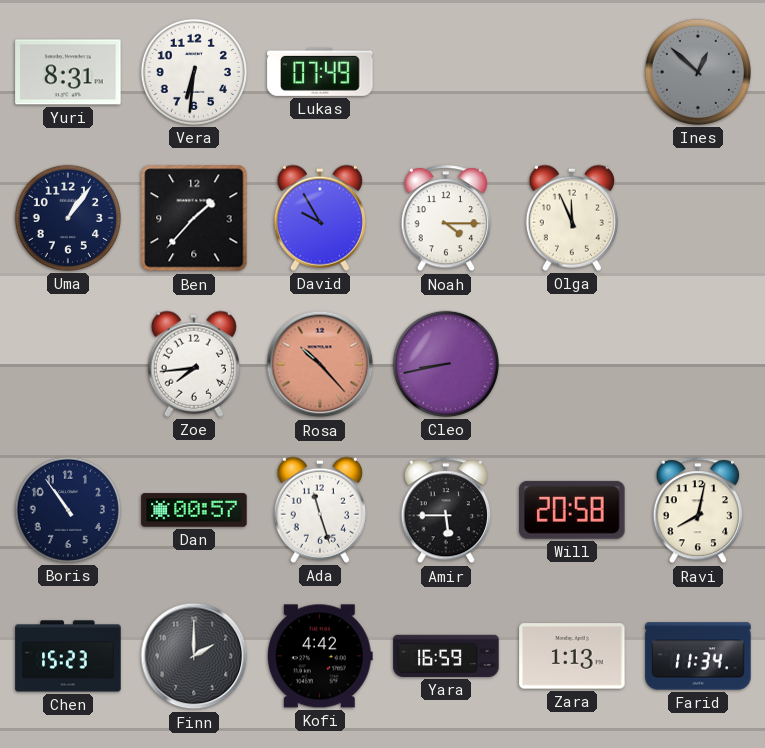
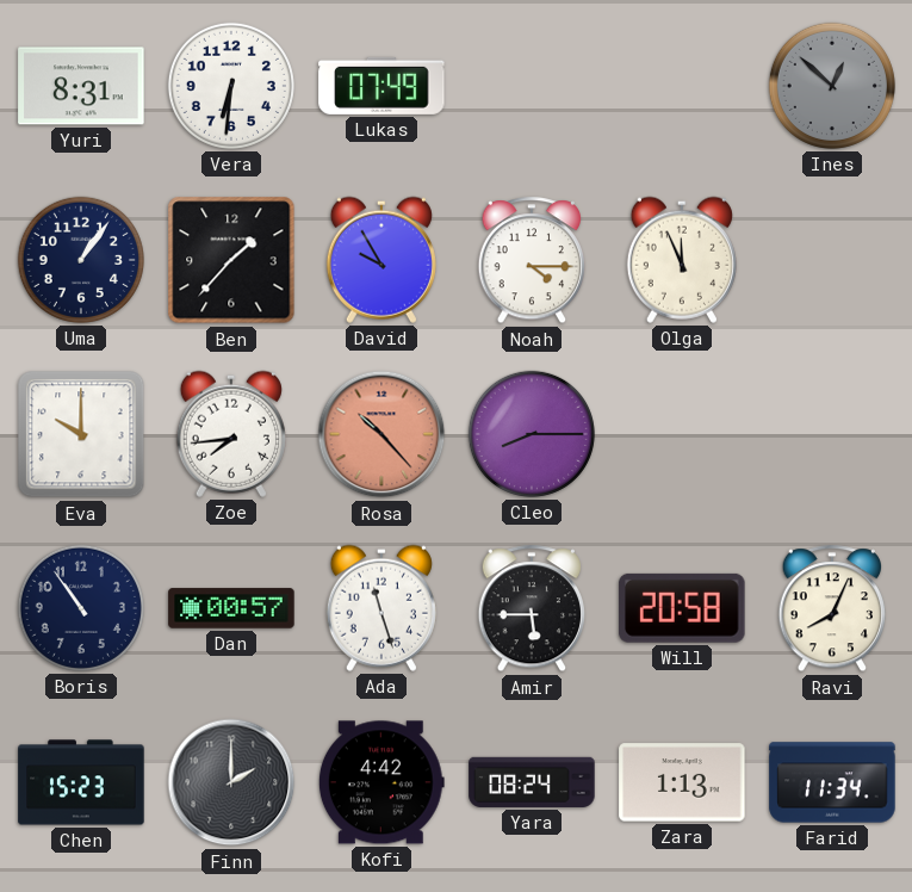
Eva: none -> 10:00 (81, 434)
Cleo: 8:43 -> 8:15 (532, 434)
Ravi: 8:02 -> 8:04 (832, 609)
Yara: 16:59 -> 08:24 (532, 782)
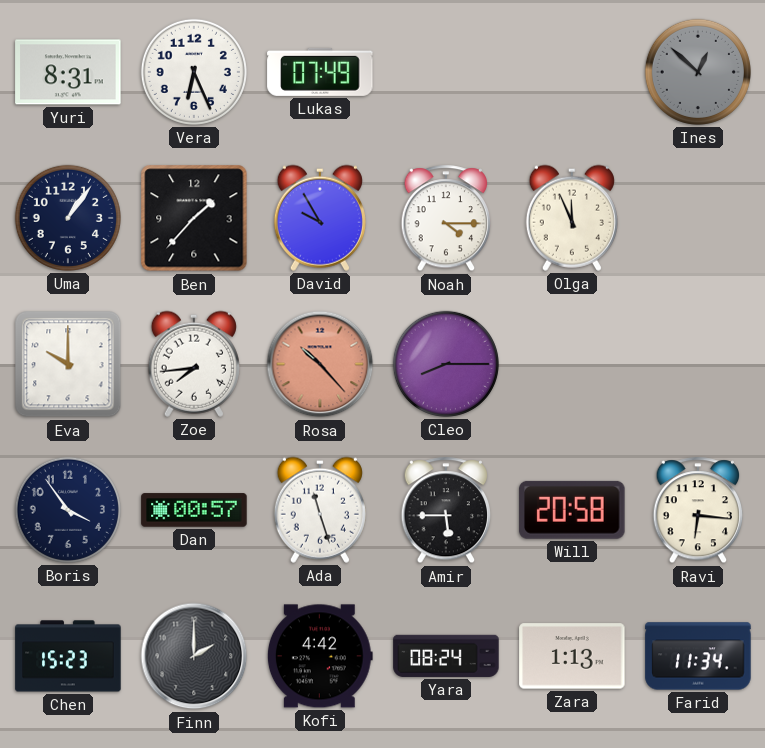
Vera: 6:31 -> 6:26 (194, 72)
Boris: 10:54 -> 3:54 (68, 510)
Ravi: 8:04 -> 6:16 (698, 511)
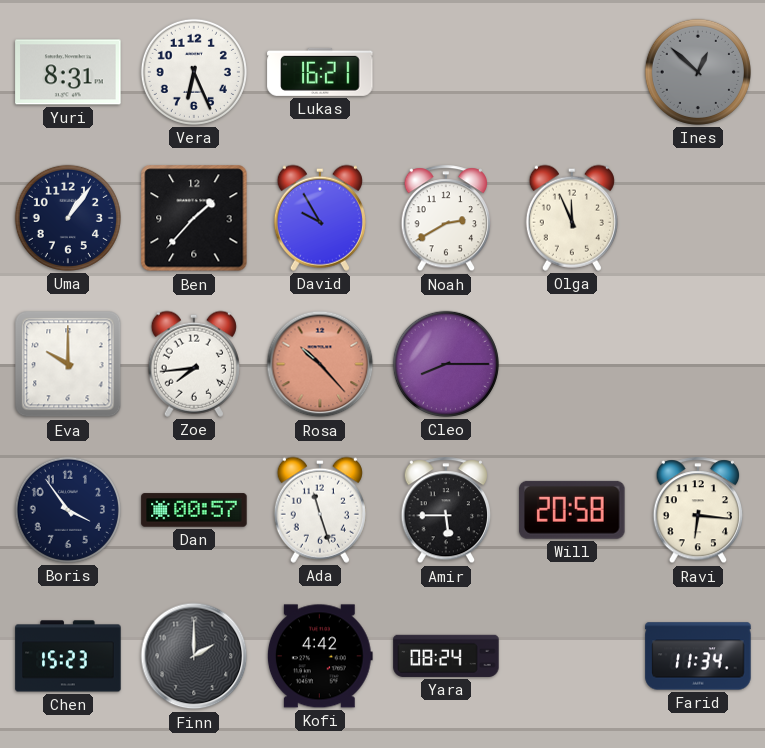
Lukas: 07:49 -> 16:21 (320, 72)
Noah: 4:15 -> 2:40 (446, 219)
Zara: 1:13 -> none (572, 656)
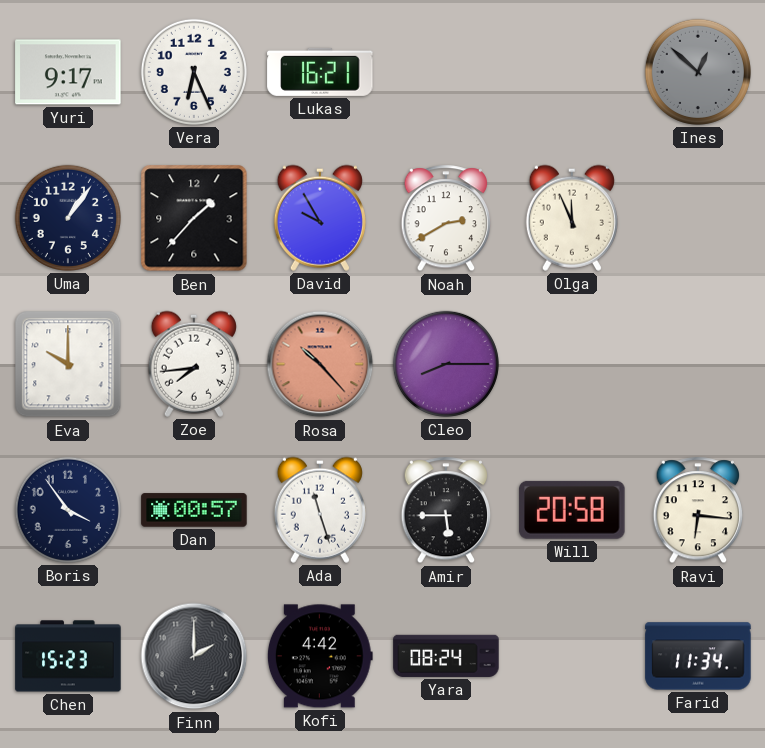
Yuri: 8:31 -> 9:17 (68, 72)
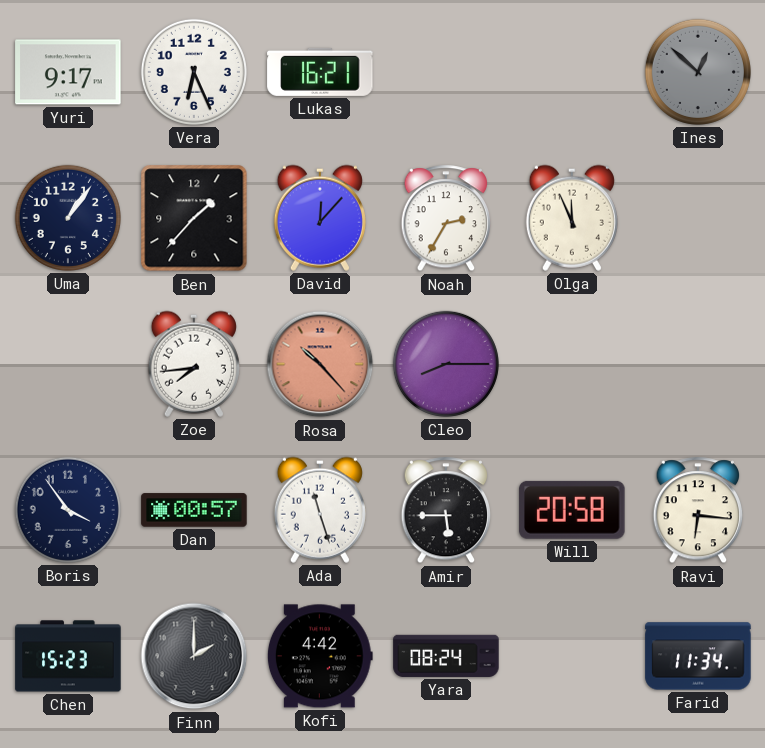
David: 9:55 -> 12:07 (320, 218)
Noah: 2:40 -> 2:35 (446, 219)
Eva: 10:00 -> none (68, 364)
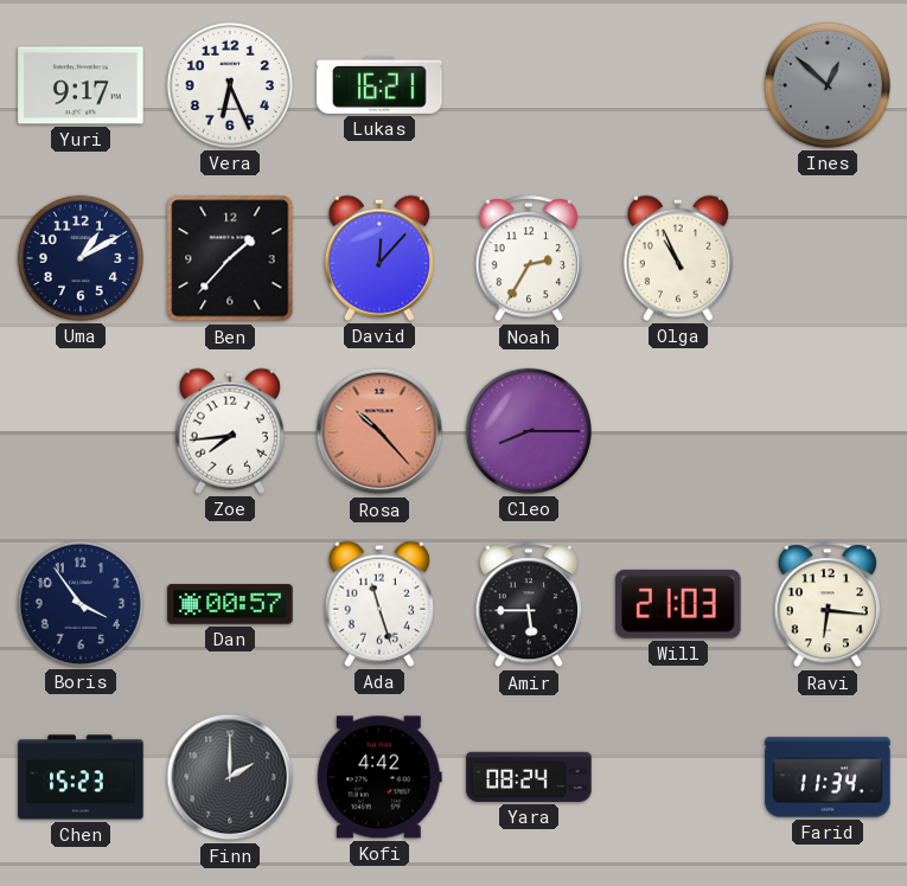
Uma: 1:06 -> 1:10 (81, 258)
Olga: 11:56 -> 10:56 (678, 258)
Will: 20:58 -> 21:03 (678, 604)
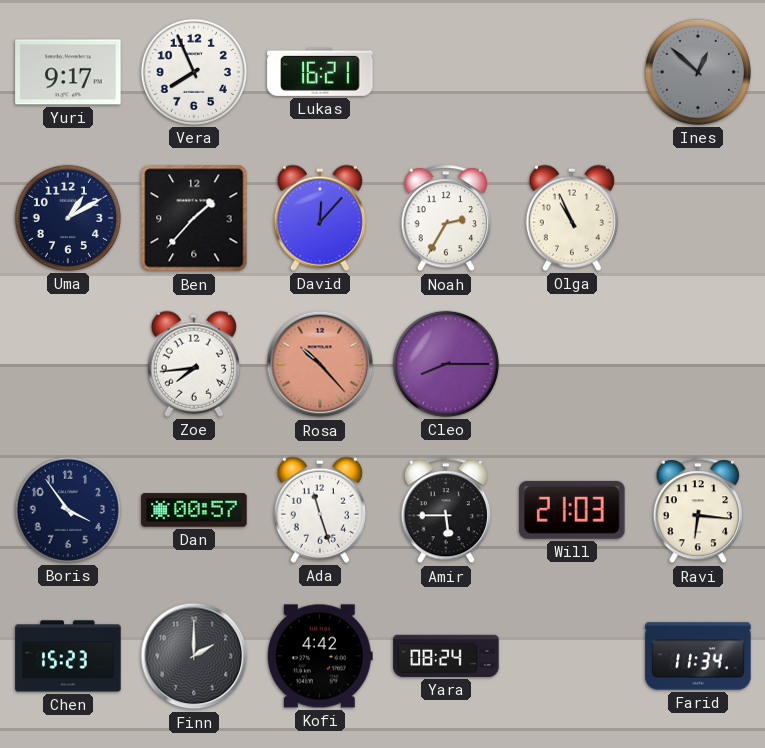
Vera: 6:26 -> 7:56 (194, 72)
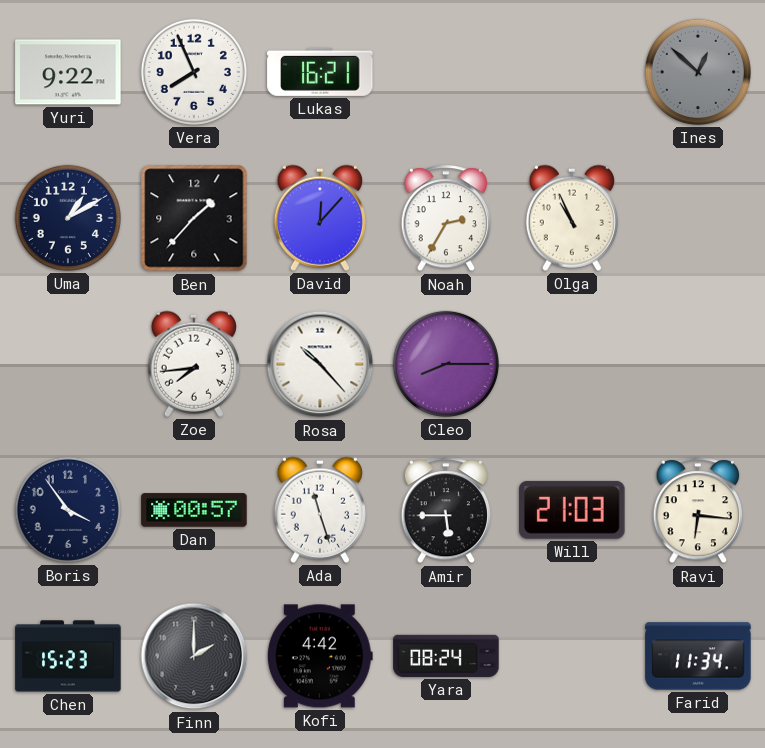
Yuri: 9:17 -> 9:22 (68, 72)
Rosa dial: salmon -> white (320, 364)
